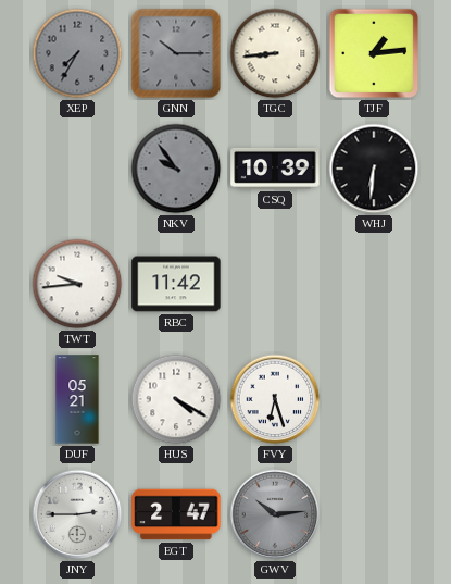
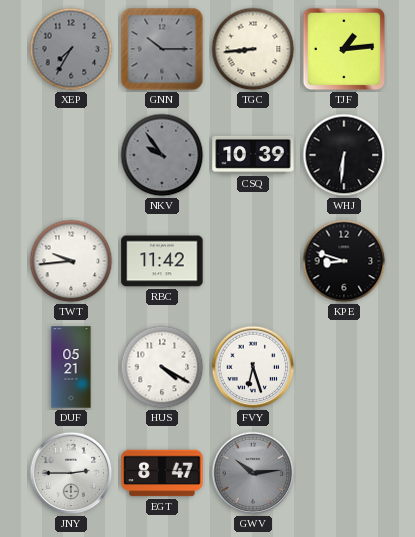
KPE: none -> 8:48 (344, 261)
EGT: 2:47 -> 8:47 (162, 473)
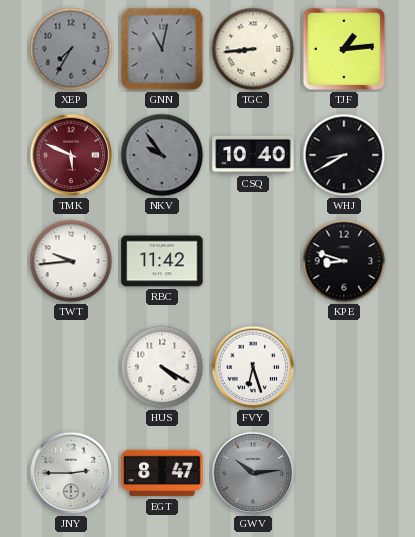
GNN: 10:15 -> 11:02 (162, 49)
TMK: none -> 5:49 (71, 155)
CSQ: 10:39 -> 10:40 (253, 155)
WHJ: 6:31 -> 8:40 (344, 155)
DUF: 05:21 -> none (71, 367)
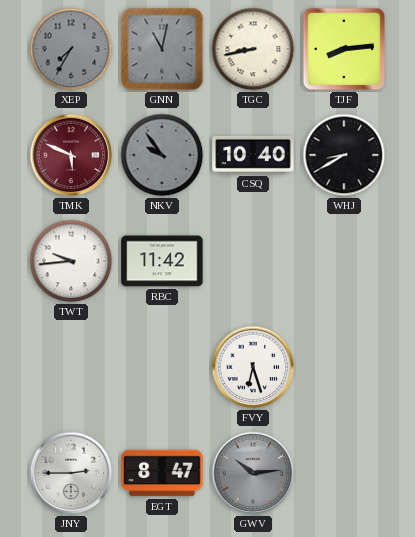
TGC: 8:44 -> 8:43 (253, 49)
TJF: 1:14 -> 8:14 (344, 49)
KPE: 8:48 -> none (344, 261)
HUS: 4:20 -> none (162, 367)
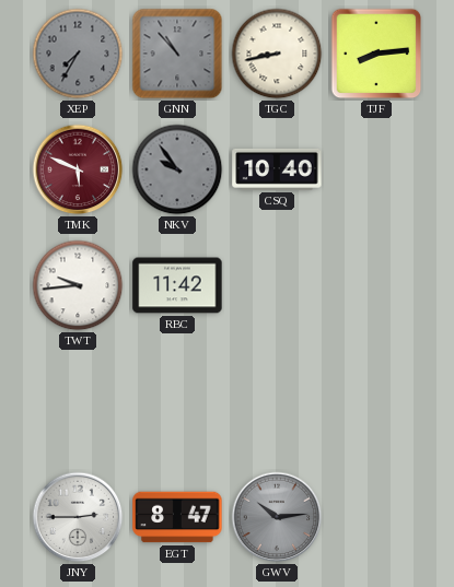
GNN: 11:02 -> 10:53 (177, 54)
WHJ: 8:40 -> none (344, 155)
FVY: 6:27 -> none (253, 367)
